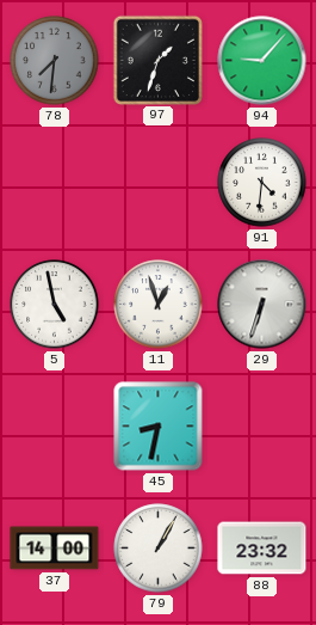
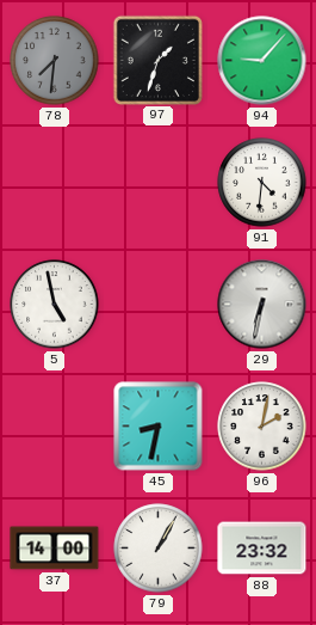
11: 12:57 -> none (159, 305)
29: 6:33 -> 6:32 (262, 305)
96: none -> 2:02 (262, 427)
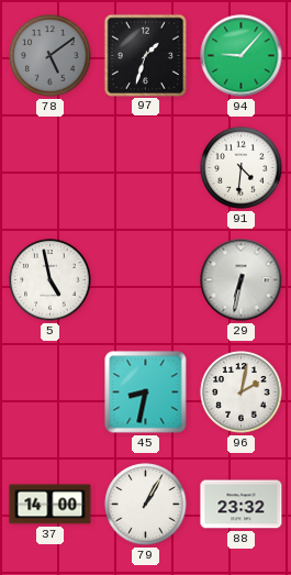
78: 7:31 -> 5:09 (51, 56)
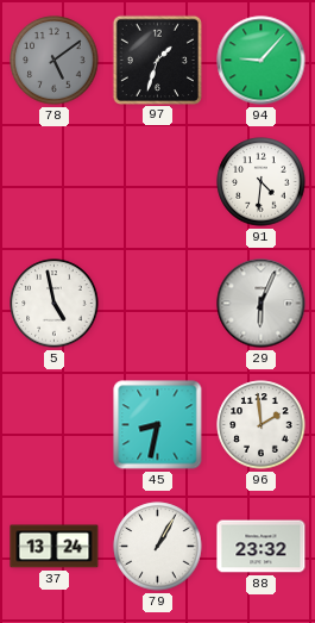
29: 6:32 -> 6:04 (262, 304)
96: 2:02 -> 1:59 (262, 425)
37: 14:00 -> 13:24 (55, 547)
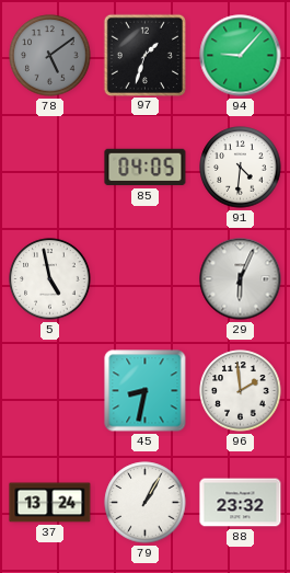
85: none -> 04:05 (146, 168)
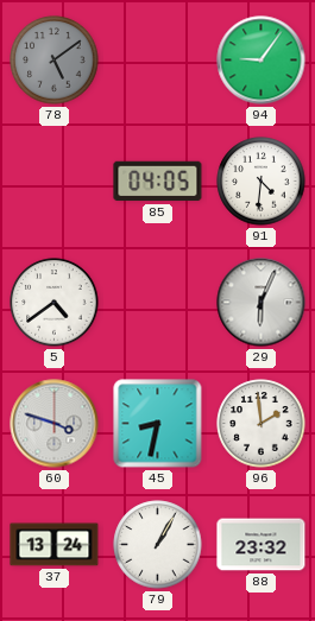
97: 1:33 -> none (144, 55)
94: 9:07 -> 9:06 (262, 61)
5: 4:58 -> 4:39 (55, 303)
60: none -> 3:48 (55, 424)
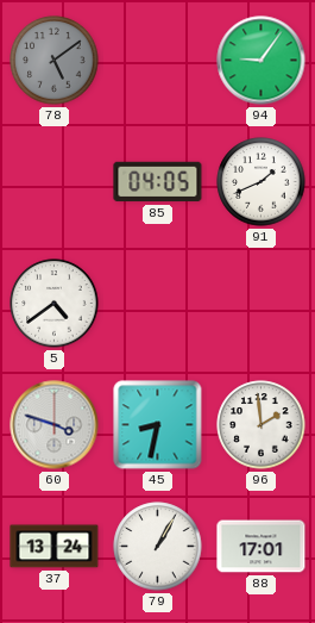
91: 4:31 -> 1:41 (262, 182)
29: 6:04 -> none (262, 303)
88: 23:32 -> 17:01 (262, 547)
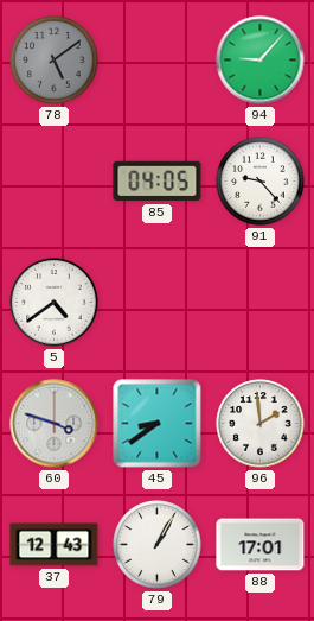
94: 9:06 -> 9:07 (261, 61)
91: 1:41 -> 9:23 (261, 182)
45: 8:32 -> 8:39 (158, 424)
37: 13:24 -> 12:43 (55, 545)
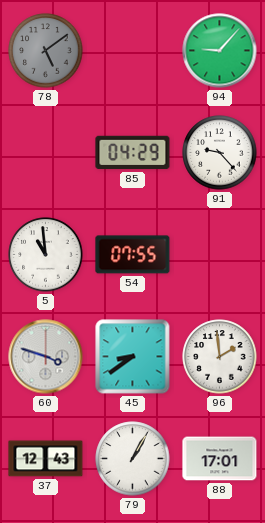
85: 04:05 -> 04:29 (133, 153)
5: 4:39 -> 10:59 (46, 255)
54: none -> 07:55 (133, 255)
